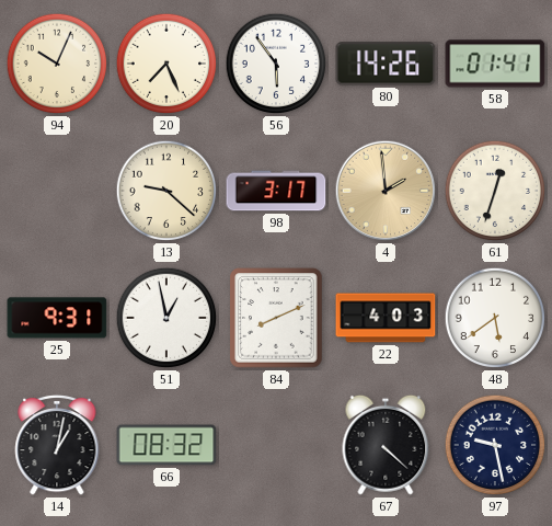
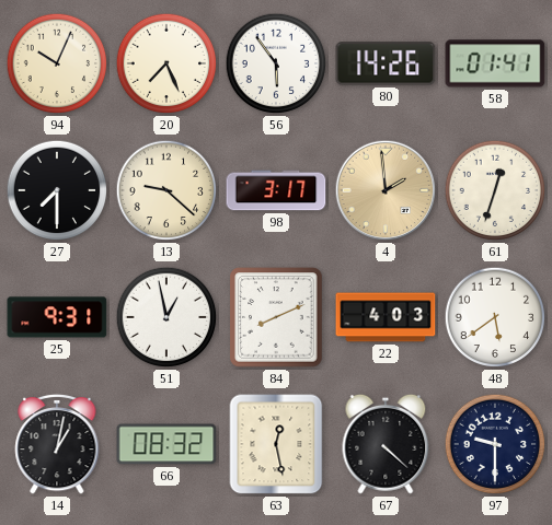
27: none -> 7:30 (57, 190)
63: none -> 12:28 (276, 444)
97: 9:28 -> 9:30 (495, 444)
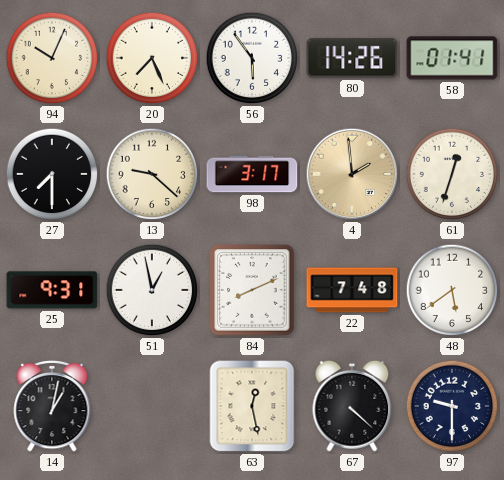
22: 4:03 -> 7:48 (352, 290)
66: 08:32 -> none (166, 444)
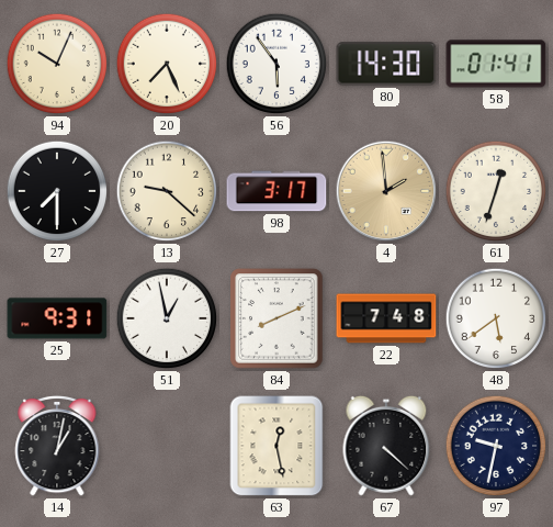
80: 14:26 -> 14:30 (386, 64)
97: 9:30 -> 9:32 (496, 446)
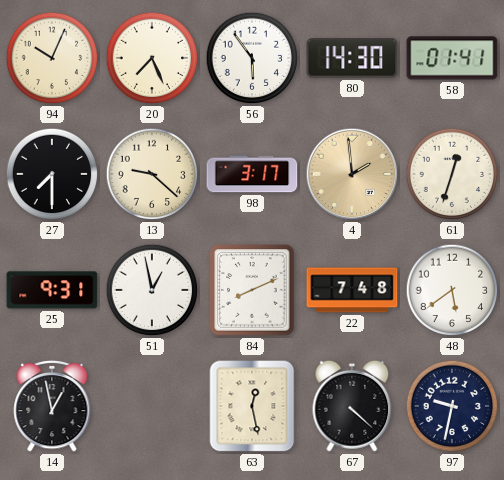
14: 1:02 -> 12:58 (52, 406)
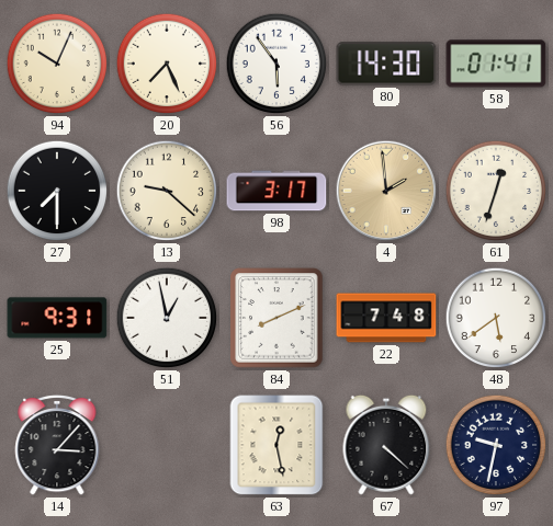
14: 12:58 -> 3:07 (57, 445)
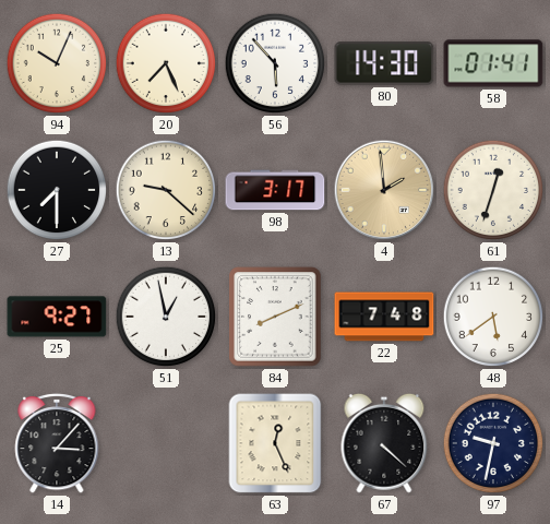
56: 5:54 -> 5:53 (275, 63)
25: 9:31 -> 9:27 (57, 317)
63: 12:28 -> 12:26 (275, 443)
